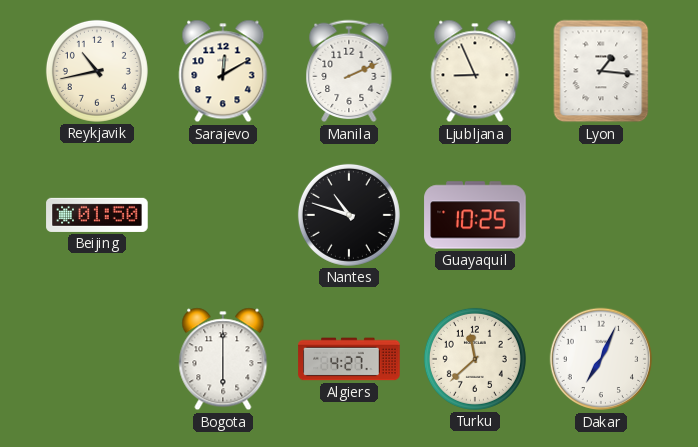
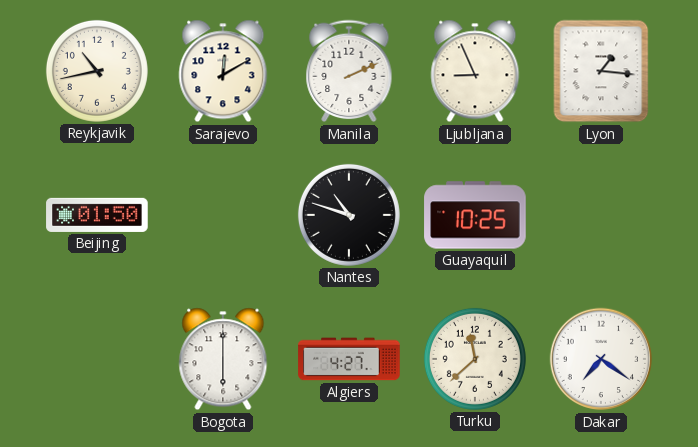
Dakar: 7:04 -> 7:21 (601, 359)
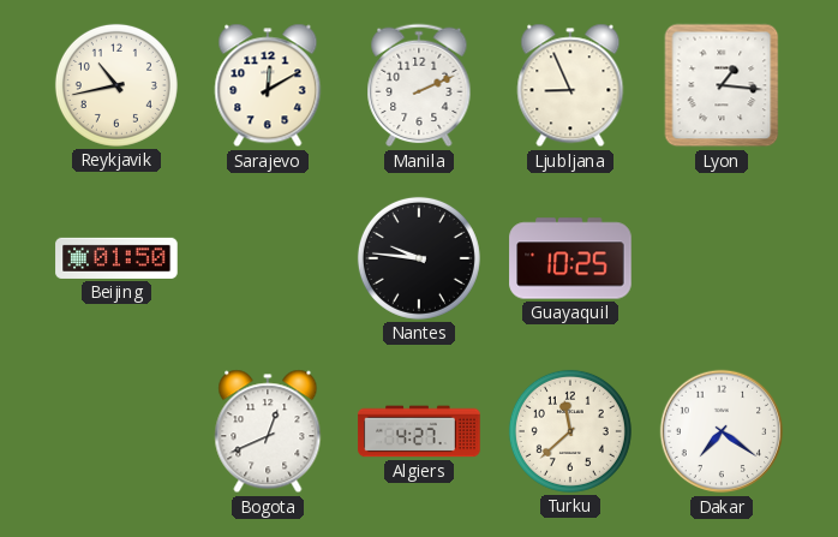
Nantes: 10:48 -> 9:46 (419, 258)
Bogota: 6:00 -> 12:41 (268, 431)
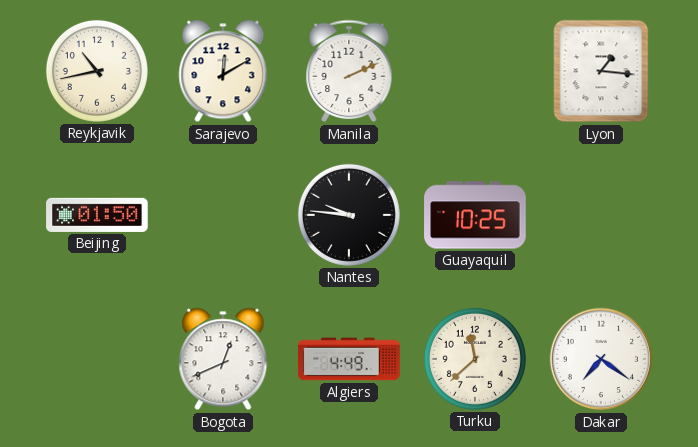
Ljubljana: 8:56 -> none (570, 85)
Algiers: 4:27 -> 4:49 (349, 359)
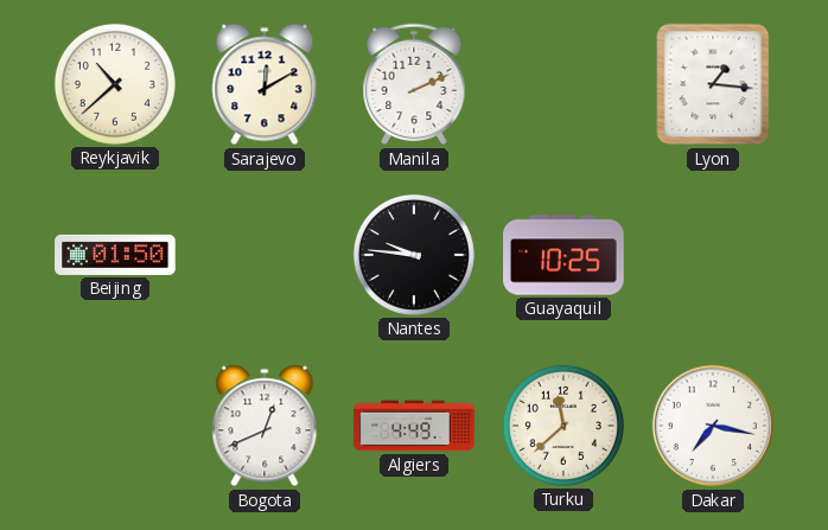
Reykjavik: 10:43 -> 10:38 (115, 84)
Dakar: 7:21 -> 7:17 (713, 426)
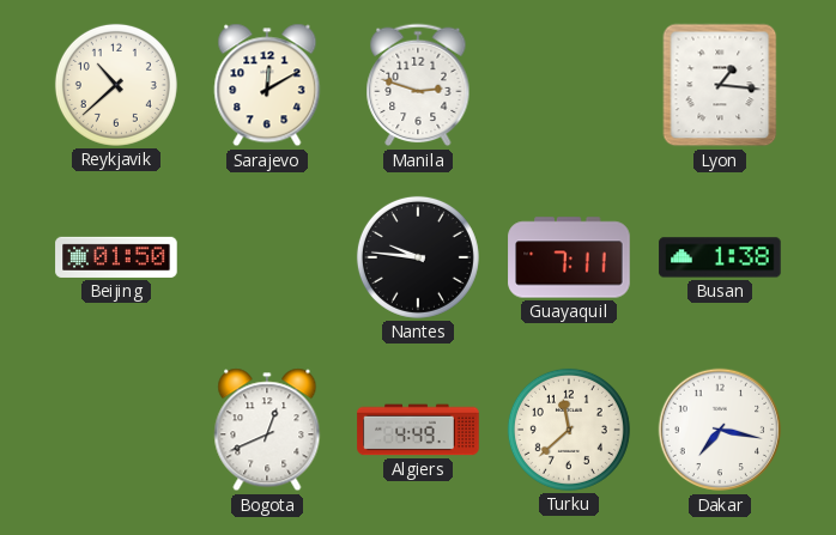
Manila: 2:11 -> 2:48 (418, 85)
Guayaquil: 10:25 -> 7:11 (569, 257)
Busan: none -> 1:38 (720, 257)
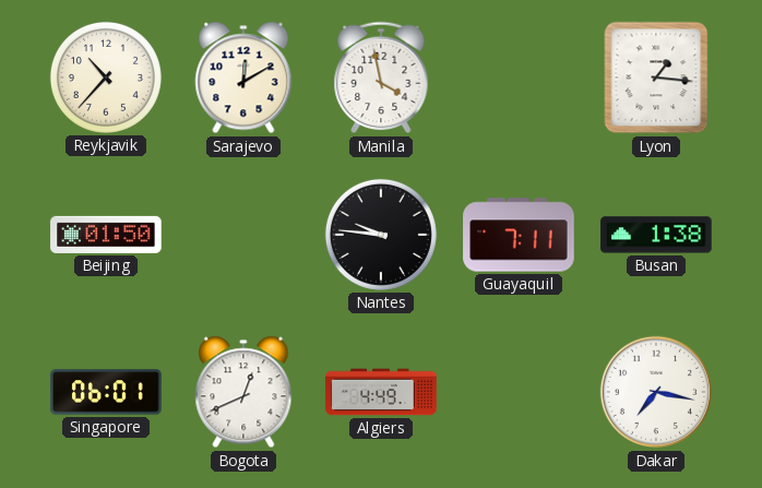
Reykjavik: 10:38 -> 10:37 (106, 78)
Manila: 2:48 -> 3:58 (381, 78)
Singapore: none -> 06:01 (106, 392)
Turku: 11:38 -> none (569, 430)
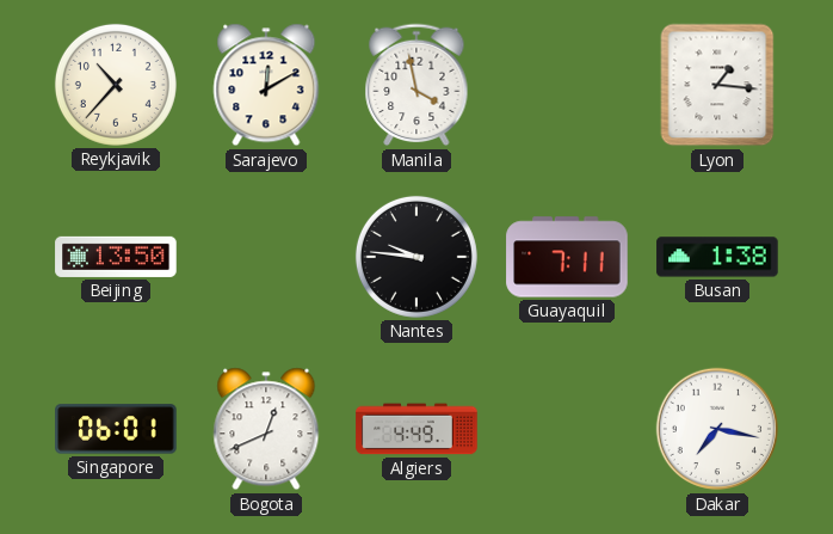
Beijing: 01:50 -> 13:50 (116, 257)
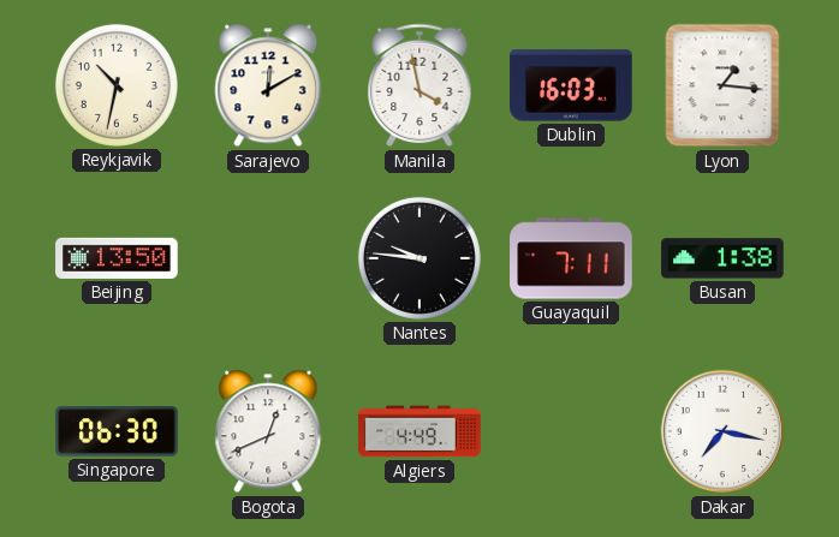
Reykjavik: 10:37 -> 10:32 (117, 85)
Dublin: none -> 16:03 (571, 85)
Singapore: 06:01 -> 06:30 (117, 431)
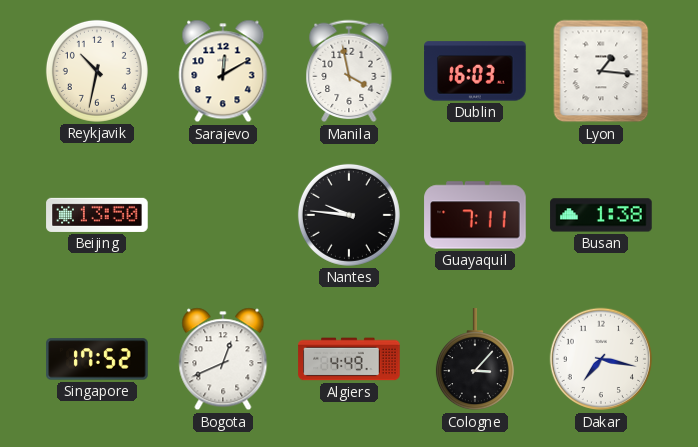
Singapore: 06:30 -> 17:52 (97, 359)
Cologne: none -> 3:07 (475, 360)
